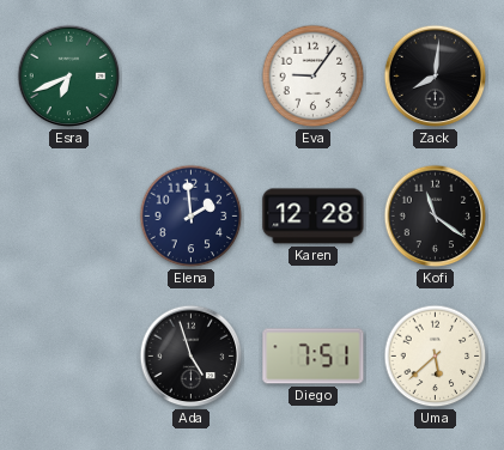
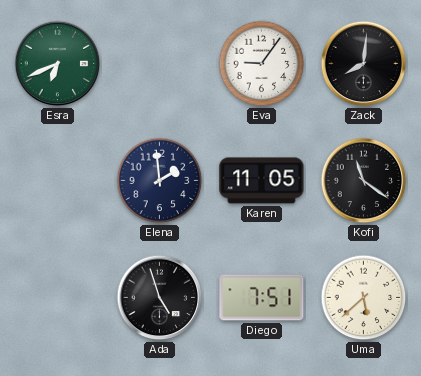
Karen: 12:28 -> 11:05 (262, 181)
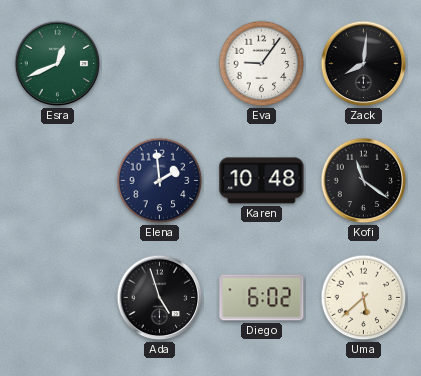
Esra: 6:41 -> 12:41 (58, 64)
Karen: 11:05 -> 10:48 (262, 181)
Diego: 7:51 -> 6:02 (262, 298)
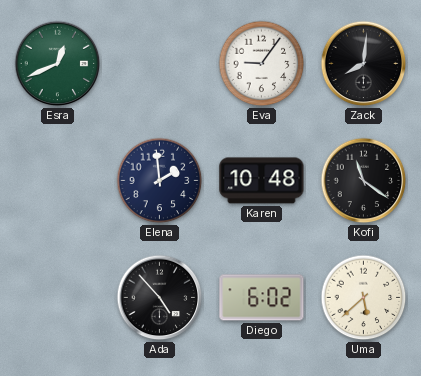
Ada: 4:57 -> 4:53 (160, 298)
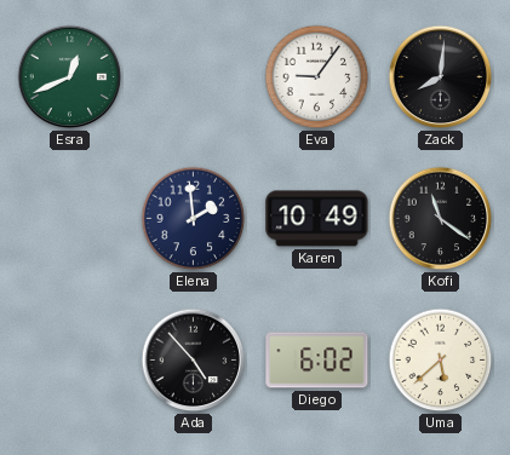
Karen: 10:48 -> 10:49 (317, 219)
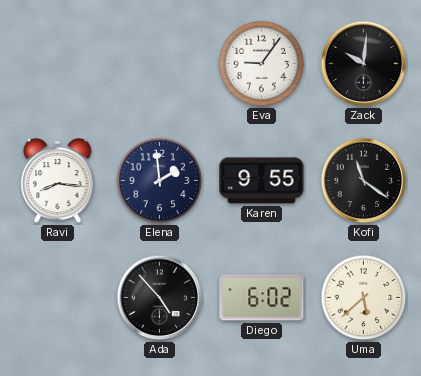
Esra: 12:41 -> none (70, 77)
Zack: 8:01 -> 10:01 (364, 64)
Ravi: none -> 8:16 (58, 181)
Karen: 10:49 -> 9:55 (262, 181)
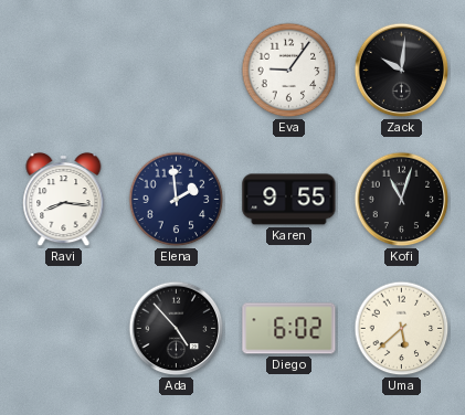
Kofi: 11:21 -> 11:03 (402, 200)
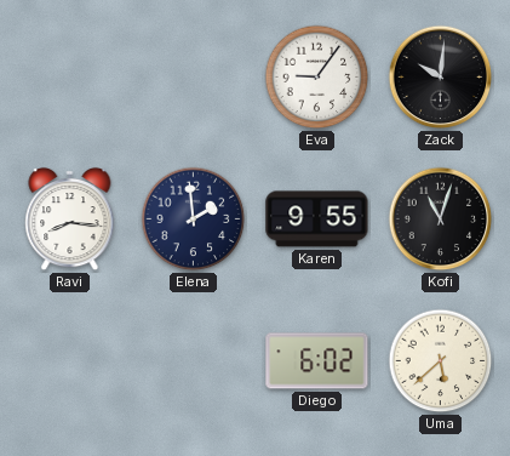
Ada: 4:53 -> none (177, 329)
